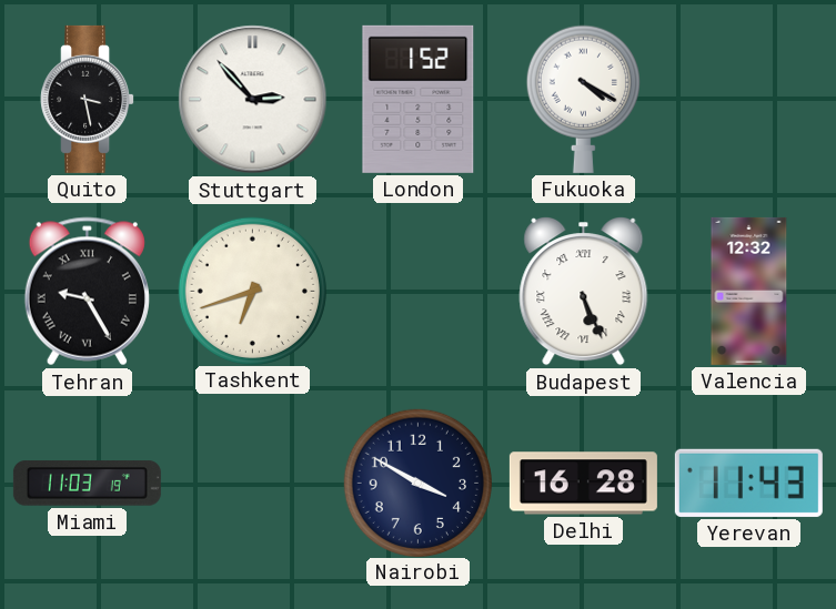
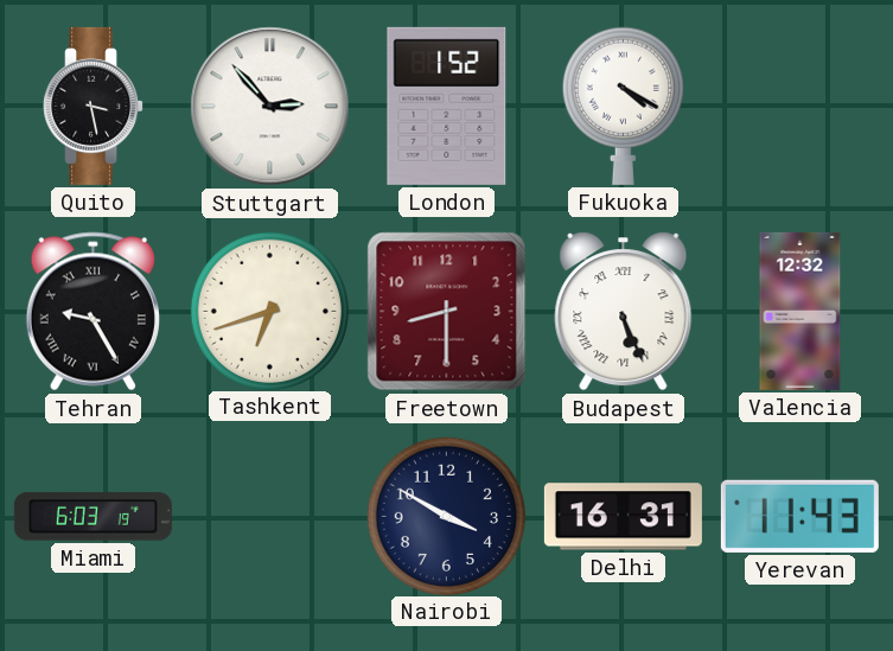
Freetown: none -> 8:30 (447, 312)
Miami: 11:03 -> 6:03 (93, 517)
Delhi: 16:28 -> 16:31 (623, 517)
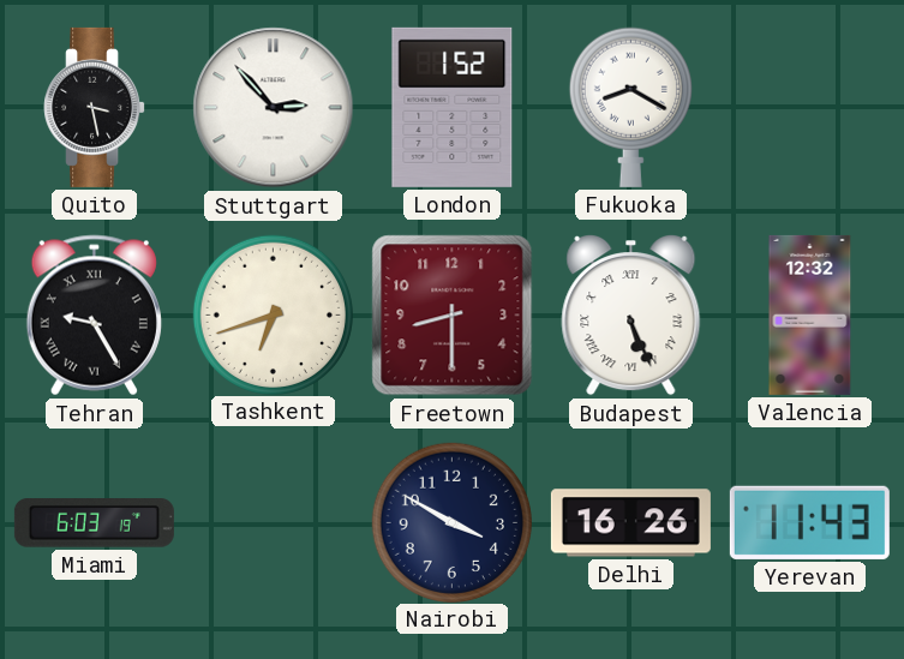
Fukuoka: 4:20 -> 8:20 (630, 107)
Delhi: 16:31 -> 16:26 (630, 523)
